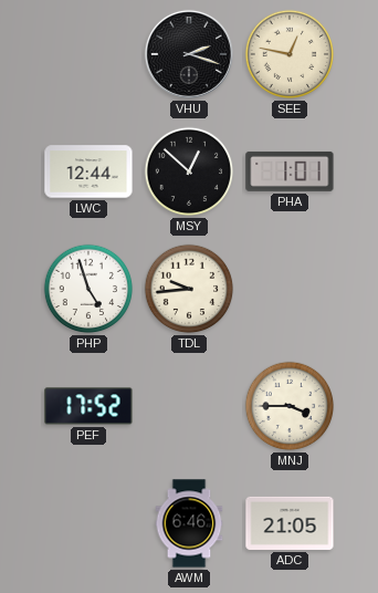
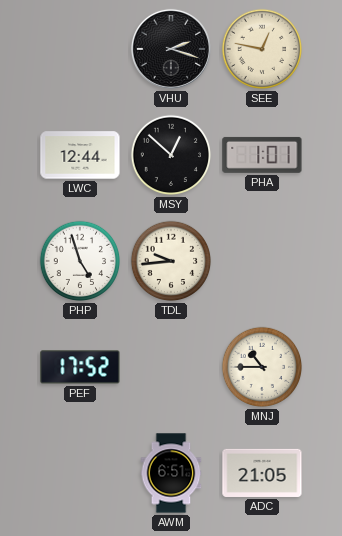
MNJ: 3:45 -> 10:45 (262, 367)
AWM: 6:46 -> 6:51 (171, 473)
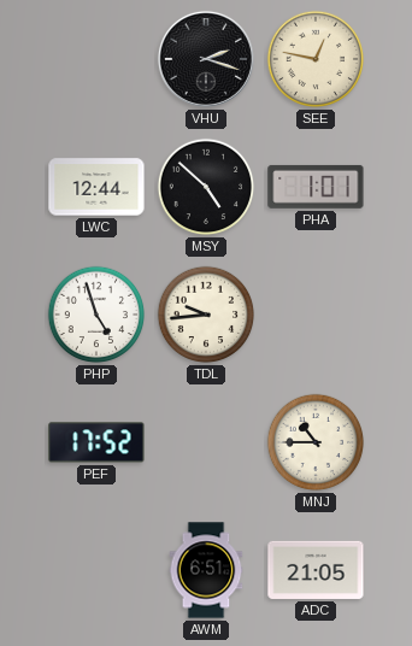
MSY: 12:52 -> 4:52 (206, 187)
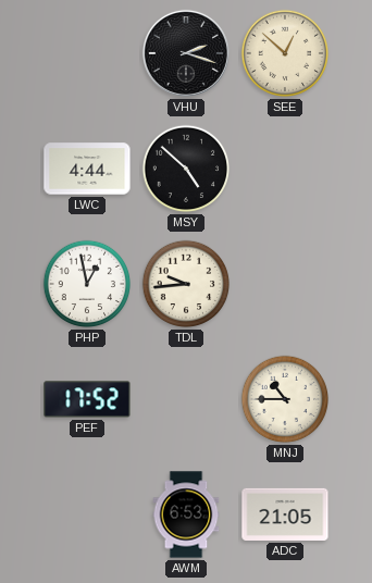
SEE: 12:47 -> 12:52 (285, 53)
LWC: 12:44 -> 4:44 (87, 169)
PHA: 1:01 -> none (316, 187)
PHP: 4:57 -> 12:58 (87, 284)
AWM: 6:51 -> 6:53 (186, 514)
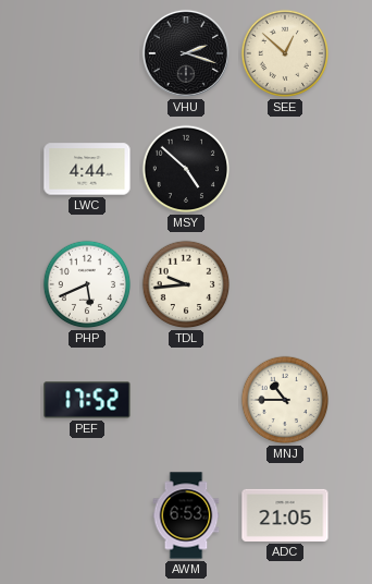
PHP: 12:58 -> 5:41 (87, 284)
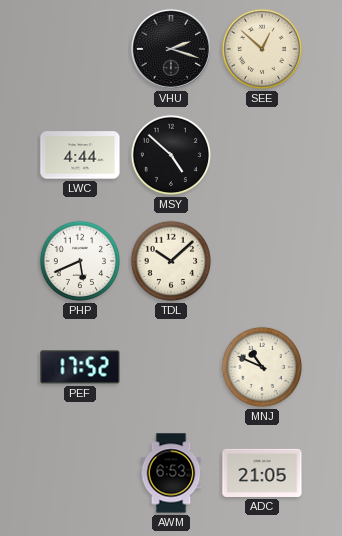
TDL: 9:44 -> 10:08 (171, 261)
MNJ: 10:45 -> 10:49 (262, 367)
